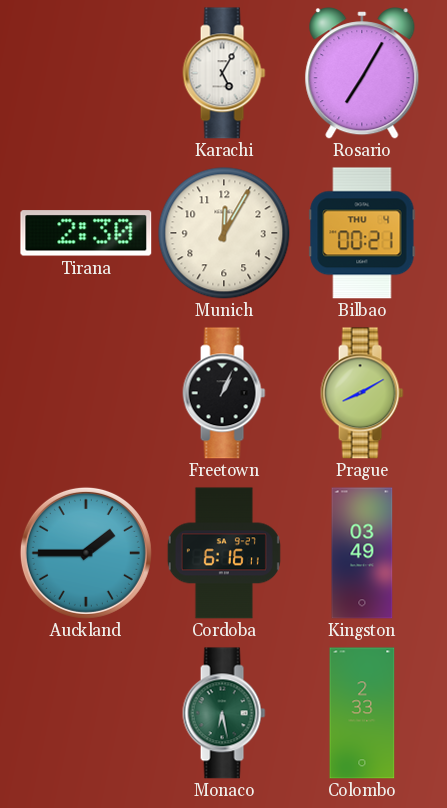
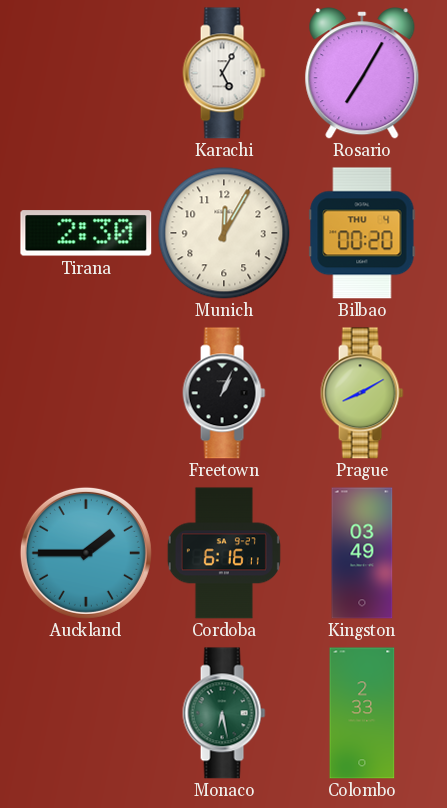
Bilbao: 00:21 -> 00:20 (362, 233)
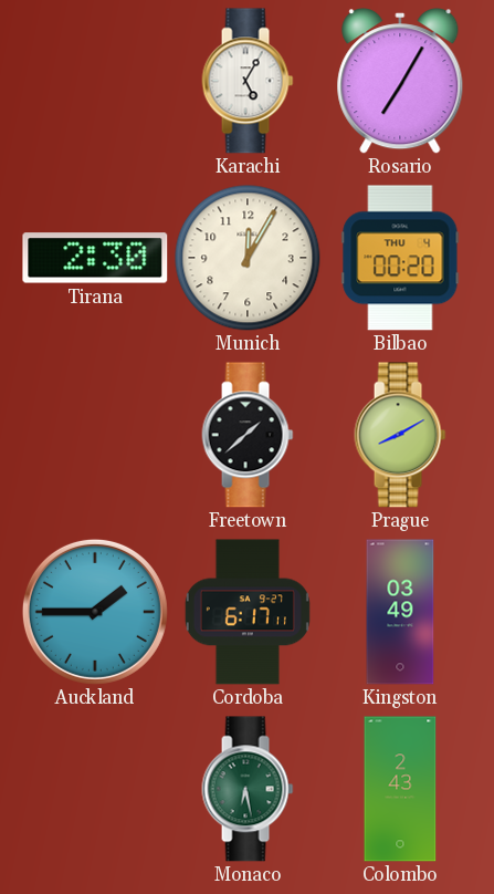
Freetown: 1:04 -> 1:38 (248, 435)
Cordoba: 6:16 -> 6:17 (248, 612)
Colombo: 2:33 -> 2:43 (400, 789)
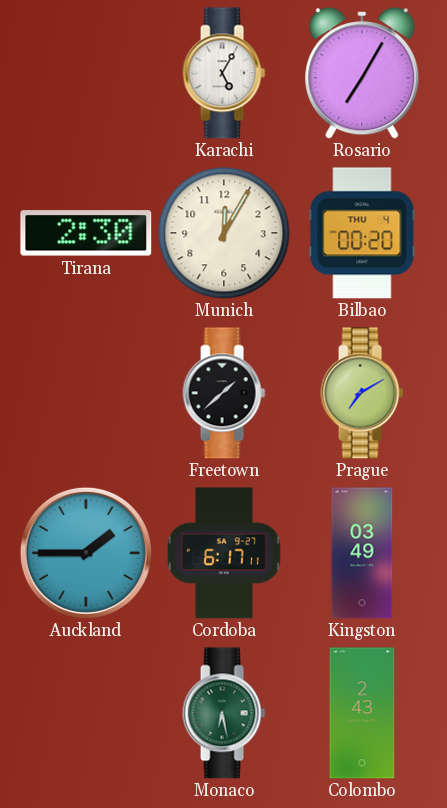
Prague: 8:10 -> 7:10 (362, 393)
